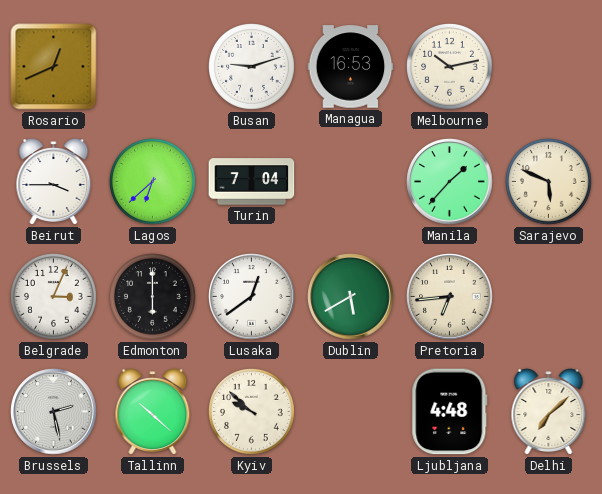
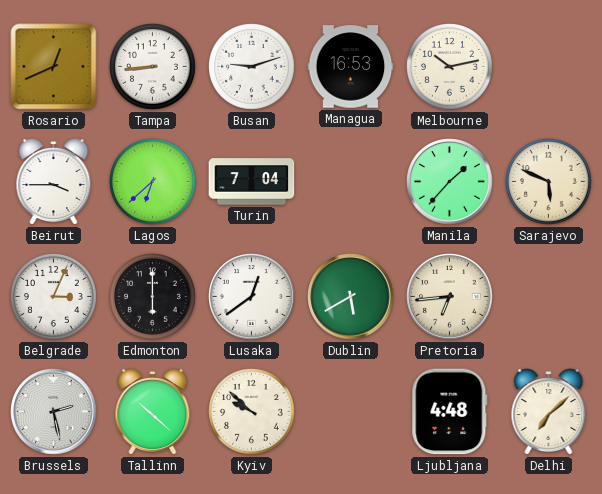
Tampa: none -> 8:44 (153, 67)
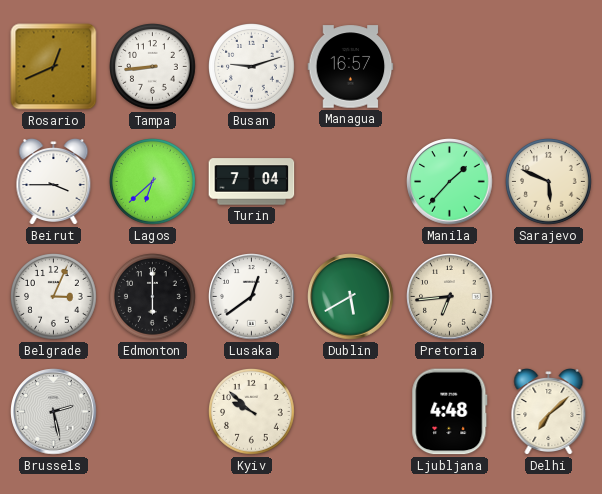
Managua: 16:53 -> 16:57 (351, 67)
Melbourne: 10:13 -> none (450, 67)
Tallinn: 10:22 -> none (153, 412)
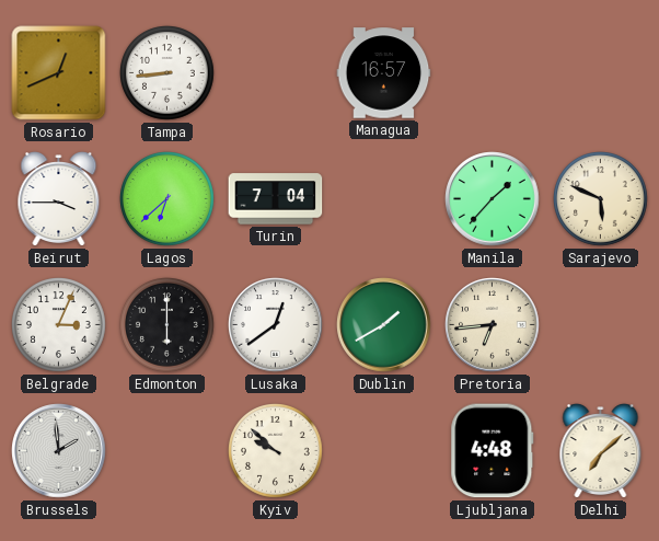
Busan: 9:12 -> none (252, 67)
Dublin: 5:40 -> 1:40 (384, 325)
Brussels: 2:28 -> 1:59 (59, 451)
